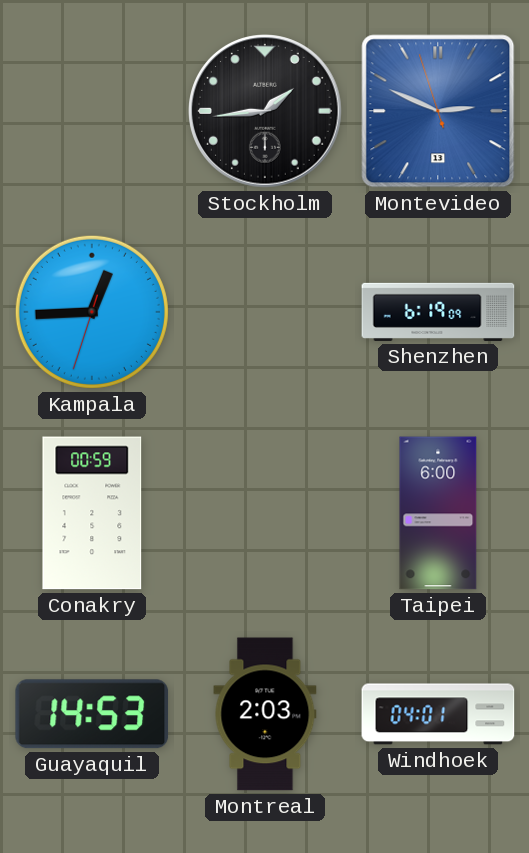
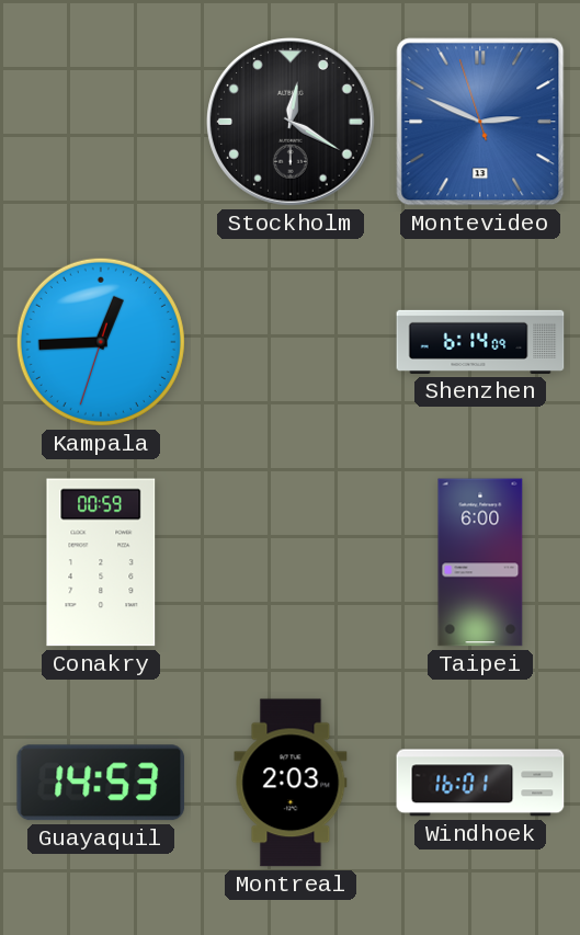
Stockholm: 1:44 -> 12:20 (291, 122)
Shenzhen: 6:19 -> 6:14 (480, 342)
Windhoek: 04:01 -> 16:01 (480, 783)
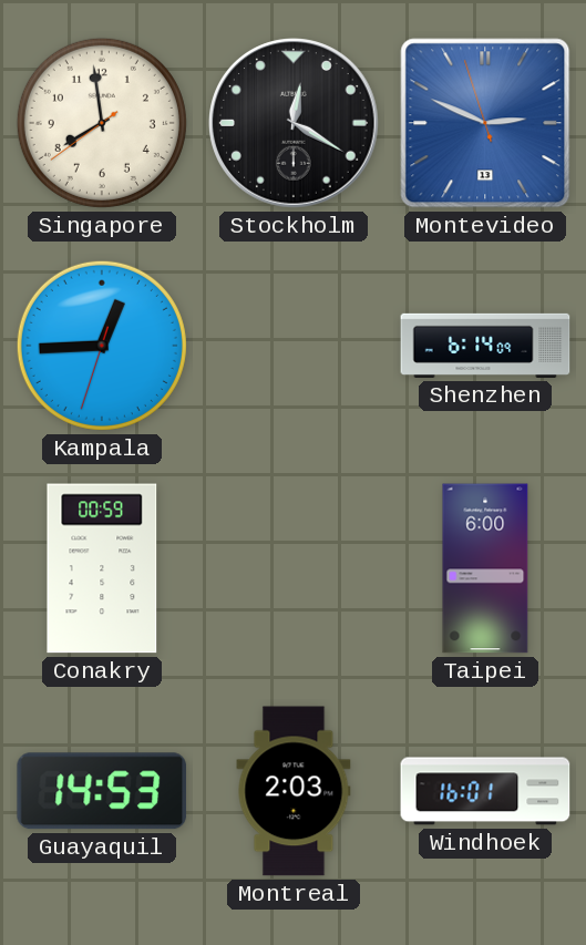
Singapore: none -> 7:58 (102, 123)
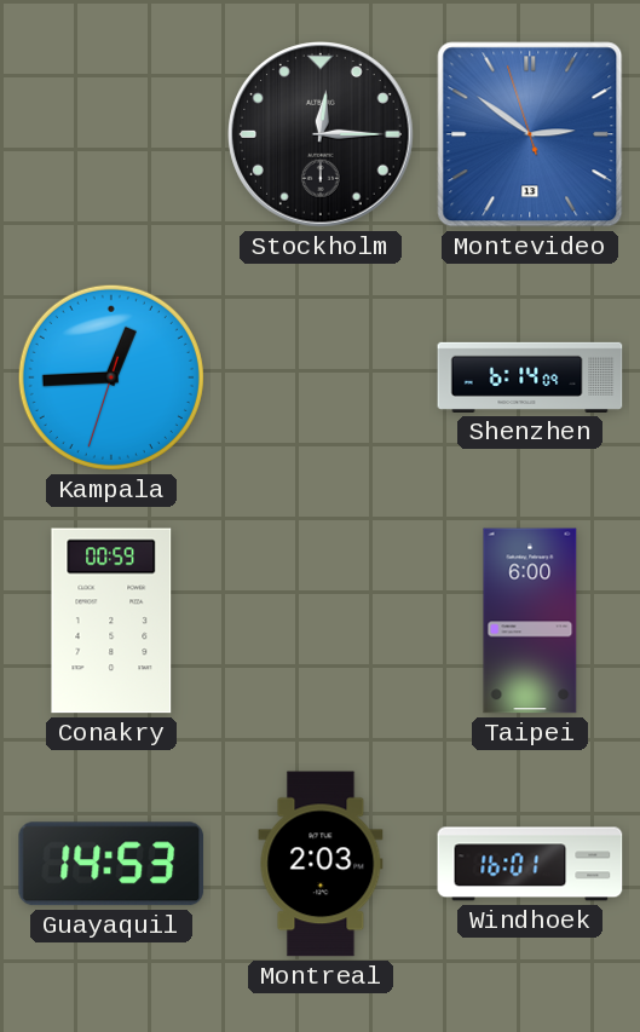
Singapore: 7:58 -> none (102, 123)
Stockholm: 12:20 -> 12:15 (321, 134)
Montevideo: 2:48 -> 2:50 (530, 134)
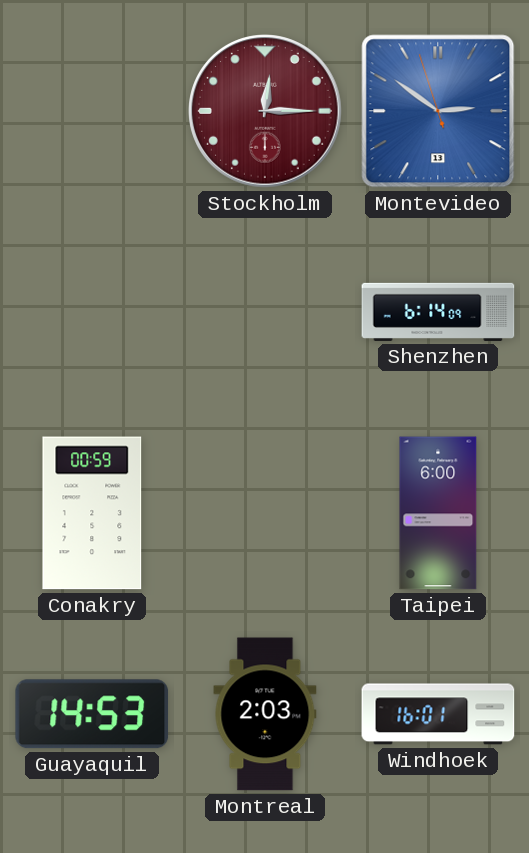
Stockholm dial: black -> burgundy (265, 111)
Kampala: 12:44 -> none (111, 377)
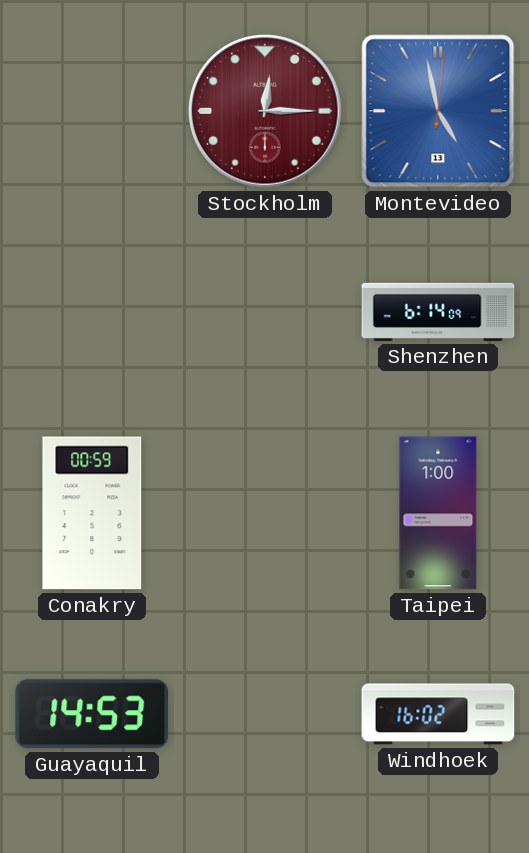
Montevideo: 2:50 -> 4:58 (438, 111)
Taipei: 6:00 -> 1:00 (438, 513)
Montreal: 2:03 -> none (265, 714)
Windhoek: 16:01 -> 16:02 (438, 714)
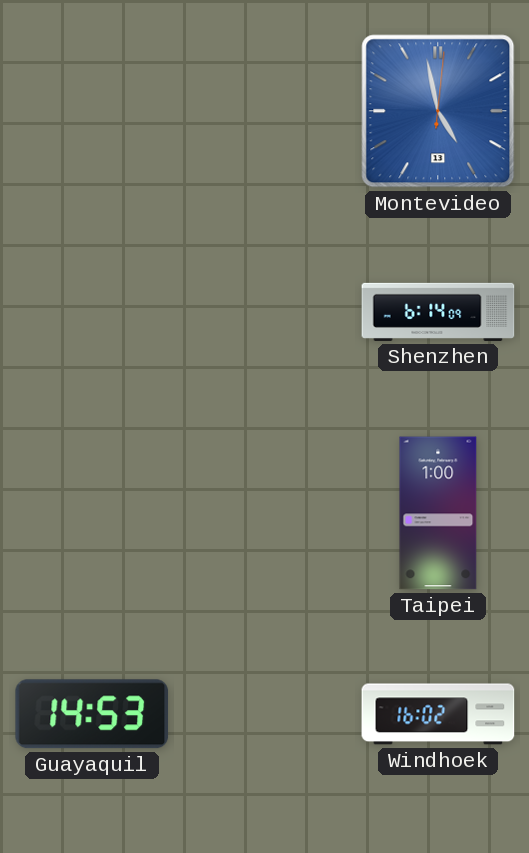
Stockholm: 12:15 -> none (265, 111)
Conakry: 00:59 -> none (92, 513)
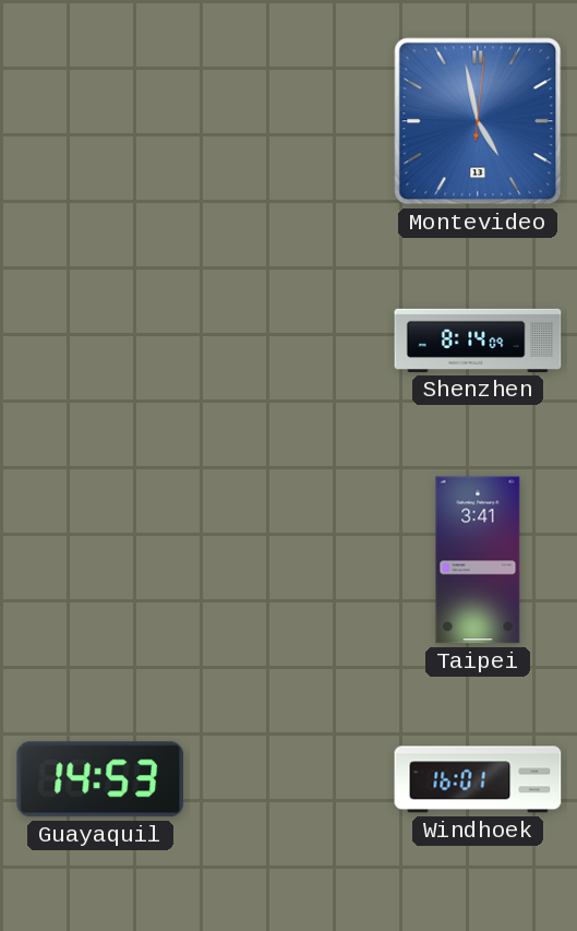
Shenzhen: 6:14 -> 8:14 (478, 341)
Taipei: 1:00 -> 3:41 (478, 560)
Windhoek: 16:02 -> 16:01 (478, 779)
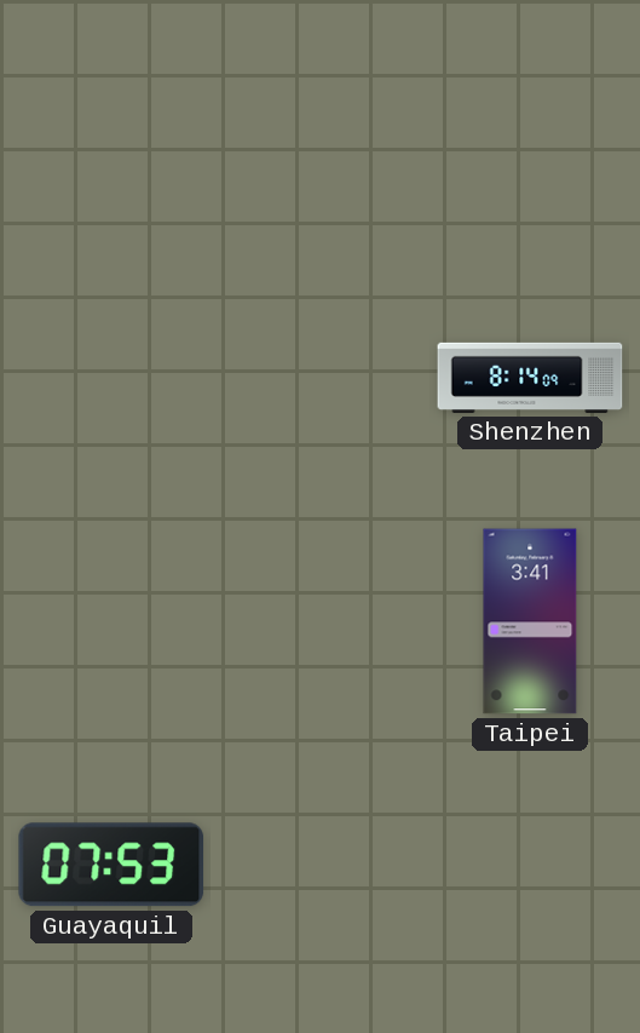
Montevideo: 4:58 -> none (478, 121)
Guayaquil: 14:53 -> 07:53 (111, 865)
Windhoek: 16:01 -> none (478, 779)
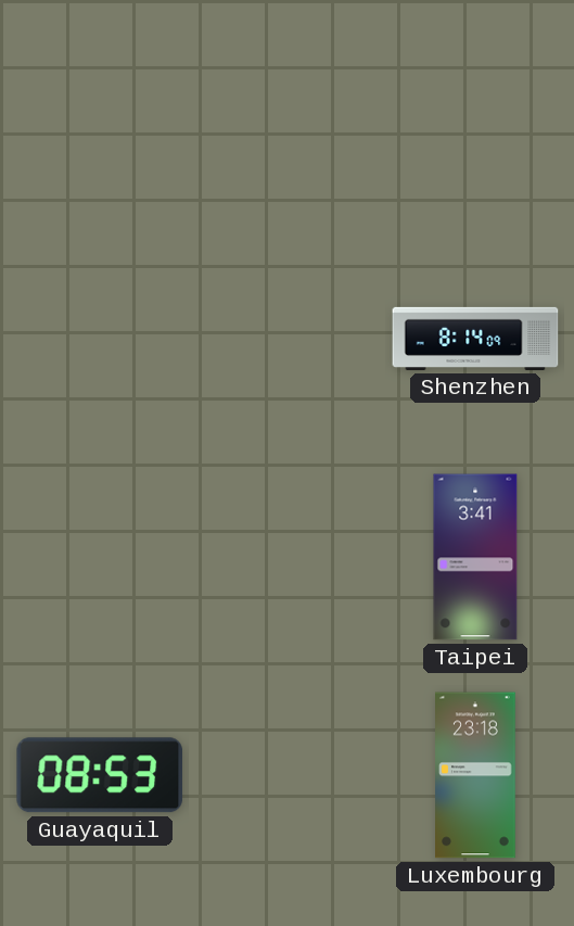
Guayaquil: 07:53 -> 08:53 (100, 775)
Luxembourg: none -> 23:18 (476, 775)
